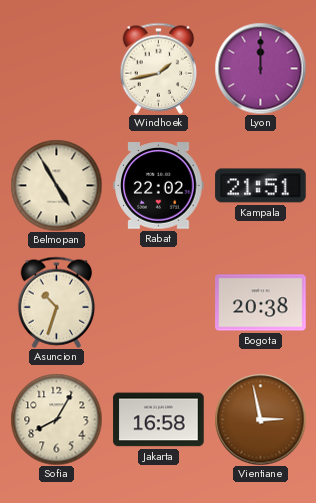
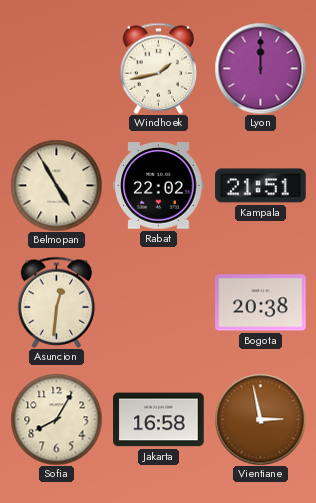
Asuncion: 10:33 -> 12:31 (57, 302)
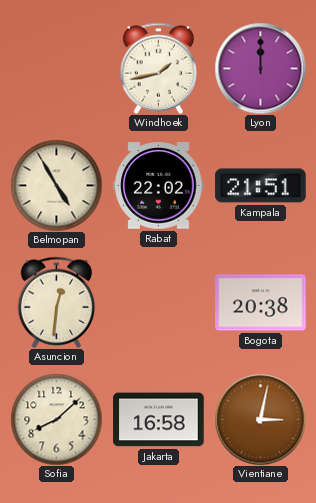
Sofia: 8:05 -> 8:08 (56, 419)
Vientiane: 2:58 -> 3:02 (260, 419)
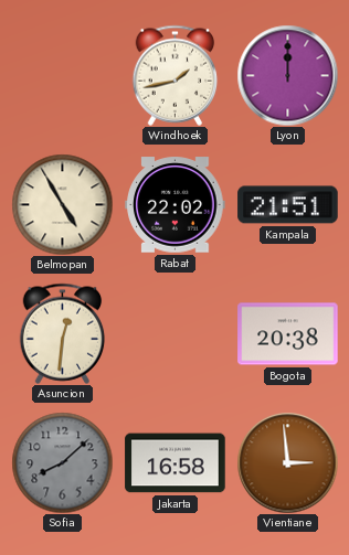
Sofia dial: cream -> grey (62, 462)
Vientiane: 3:02 -> 2:59 (287, 462)
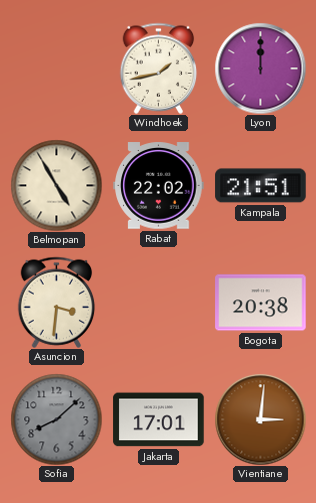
Asuncion: 12:31 -> 3:31 (57, 302)
Jakarta: 16:58 -> 17:01 (159, 420)
Vientiane: 2:59 -> 3:01 (260, 419)
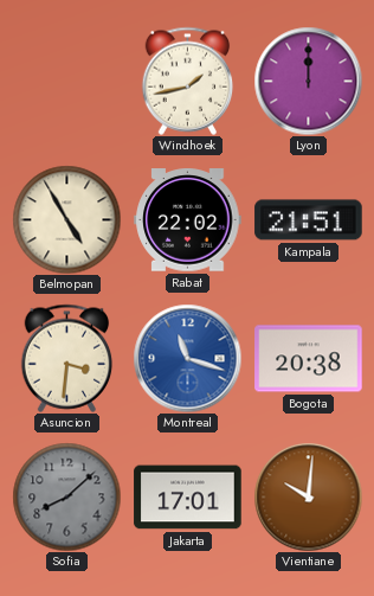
Montreal: none -> 11:18 (187, 358)
Vientiane: 3:01 -> 10:01 (308, 496)
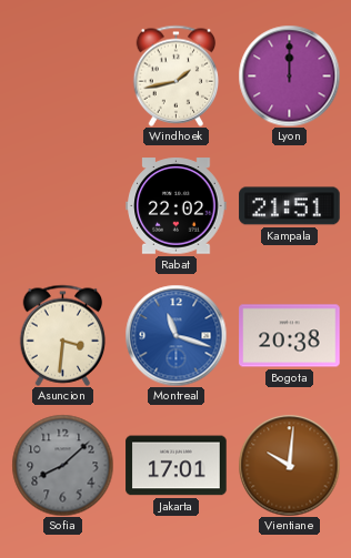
Belmopan: 4:55 -> none (66, 219)
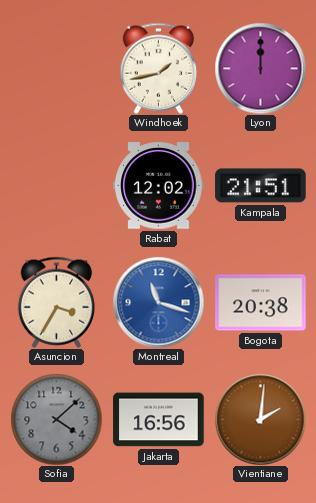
Rabat: 22:02 -> 12:02 (159, 186)
Asuncion: 3:31 -> 3:35 (57, 302)
Sofia: 8:08 -> 4:08 (56, 419)
Jakarta: 17:01 -> 16:56 (159, 420)
Vientiane: 10:01 -> 2:01 (260, 419)
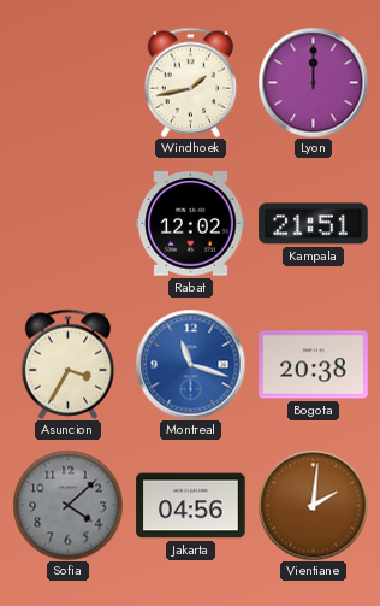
Jakarta: 16:56 -> 04:56 (191, 506)
